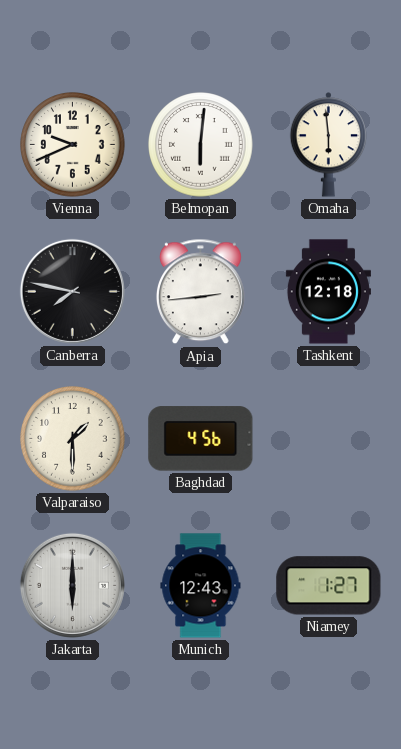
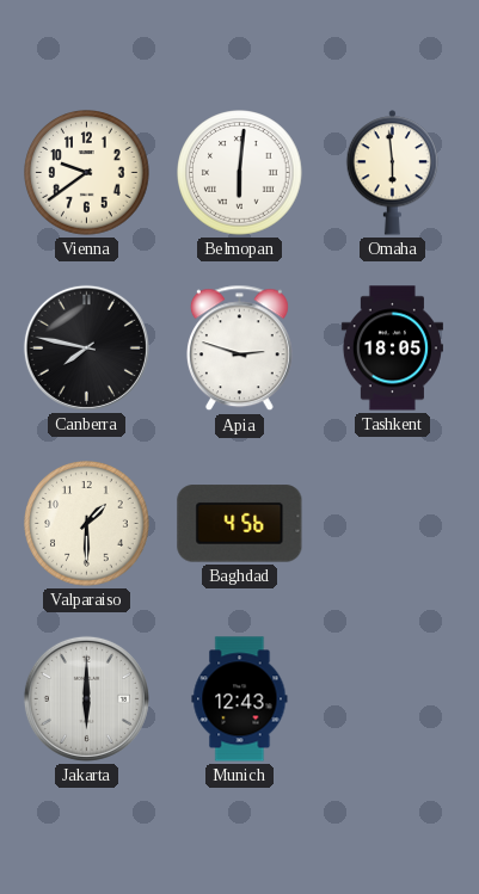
Vienna: 9:41 -> 9:39 (87, 173)
Apia: 2:44 -> 2:48 (239, 349)
Tashkent: 12:18 -> 18:05 (392, 349)
Niamey: 1:27 -> none (329, 586)
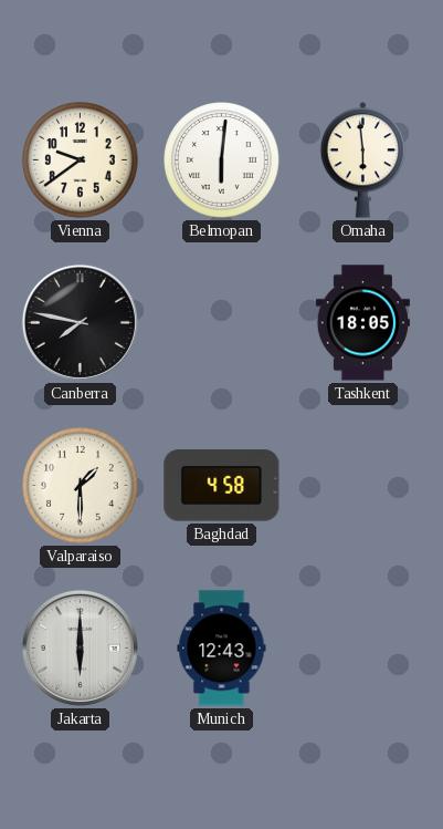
Apia: 2:48 -> none (239, 349)
Baghdad: 4:56 -> 4:58 (222, 486)
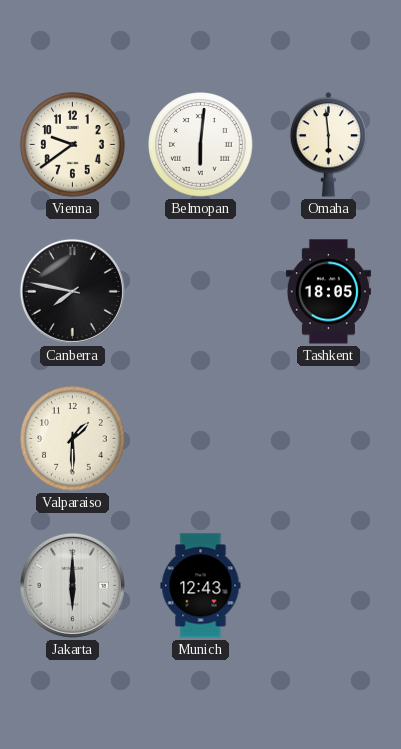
Baghdad: 4:58 -> none (222, 486)
